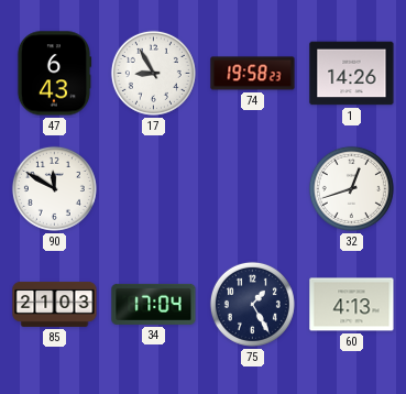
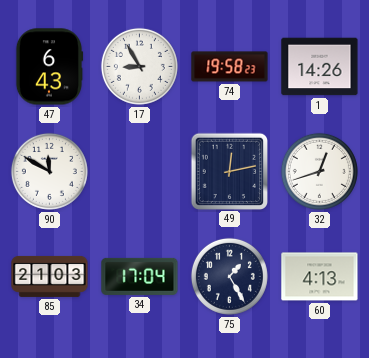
49: none -> 12:13 (229, 171)
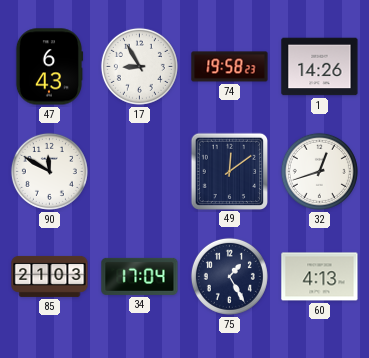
49: 12:13 -> 12:09 (229, 171)
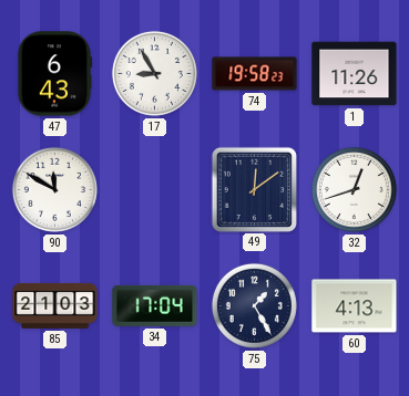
1: 14:26 -> 11:26 (355, 74)
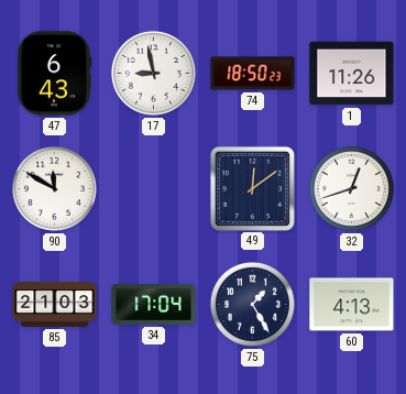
17: 8:55 -> 8:58 (153, 73)
74: 19:58 -> 18:50 (253, 74)
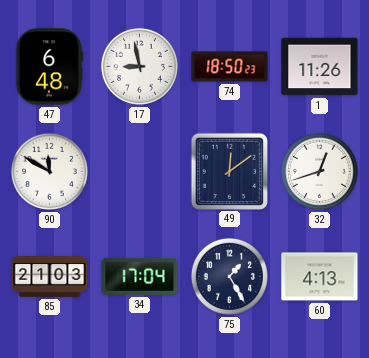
47: 6:43 -> 6:48 (49, 67)
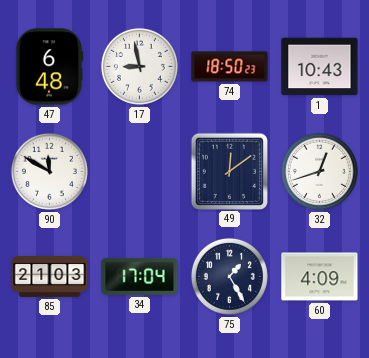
1: 11:26 -> 10:43 (320, 67)
60: 4:13 -> 4:09 (320, 277)
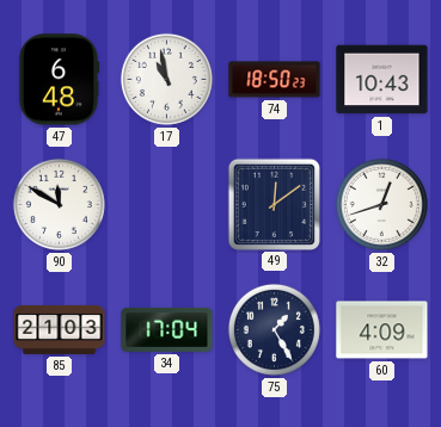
17: 8:58 -> 10:58 (166, 79)
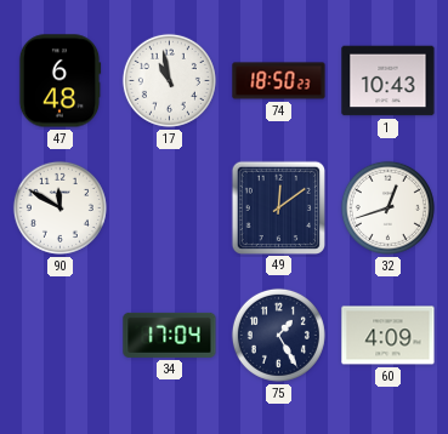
85: 21:03 -> none (60, 329)
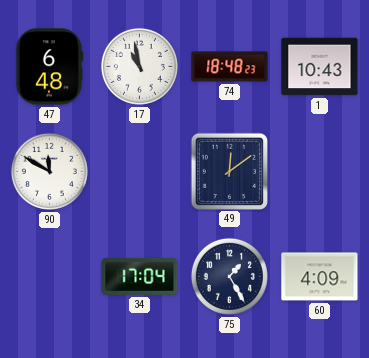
74: 18:50 -> 18:48 (230, 67)
32: 12:42 -> none (387, 207)
